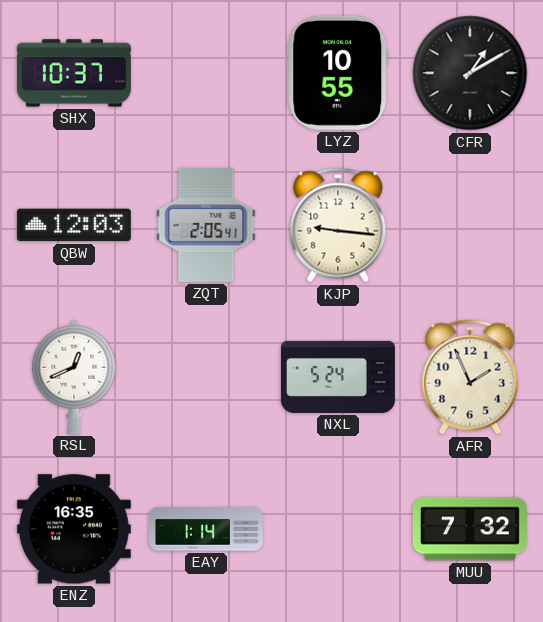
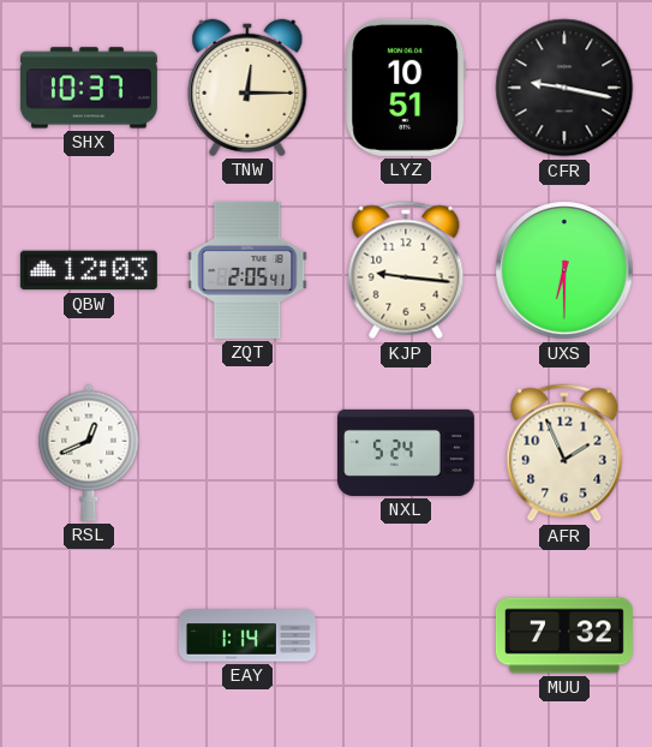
TNW: none -> 12:15 (247, 88)
LYZ: 10:55 -> 10:51 (406, 88)
CFR: 1:10 -> 9:17 (564, 88)
UXS: none -> 6:30 (564, 270)
ENZ: 16:35 -> none (74, 529)
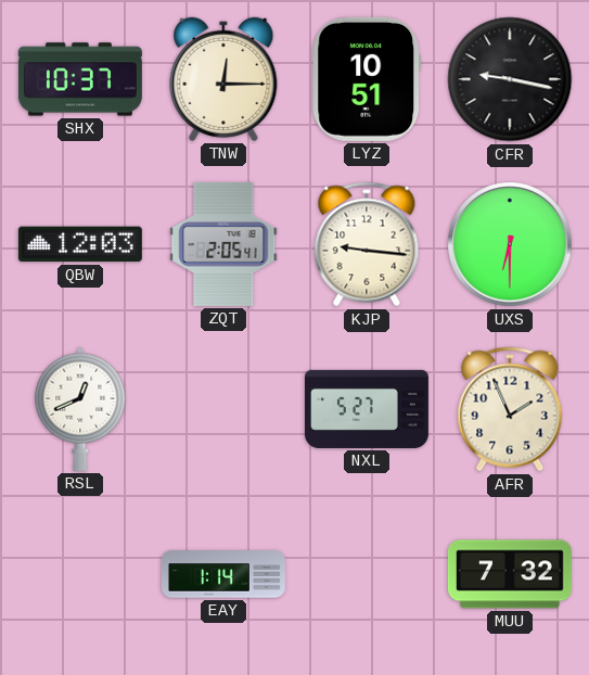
NXL: 5:24 -> 5:27 (367, 409)
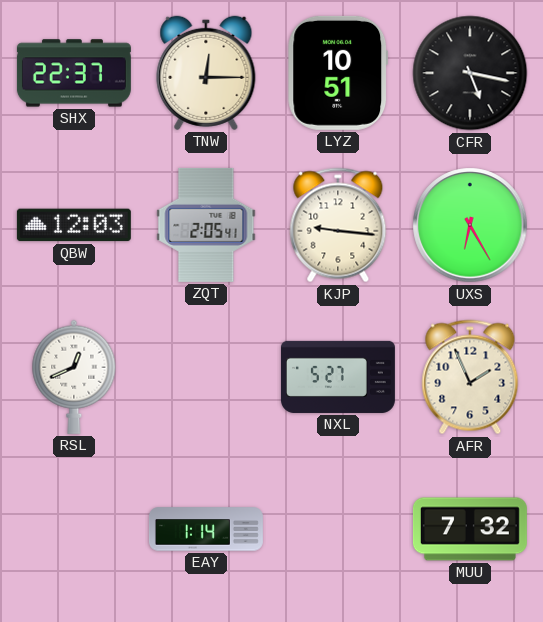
SHX: 10:37 -> 22:37 (74, 73)
CFR: 9:17 -> 5:17 (470, 73)
UXS: 6:30 -> 6:25 (470, 225)
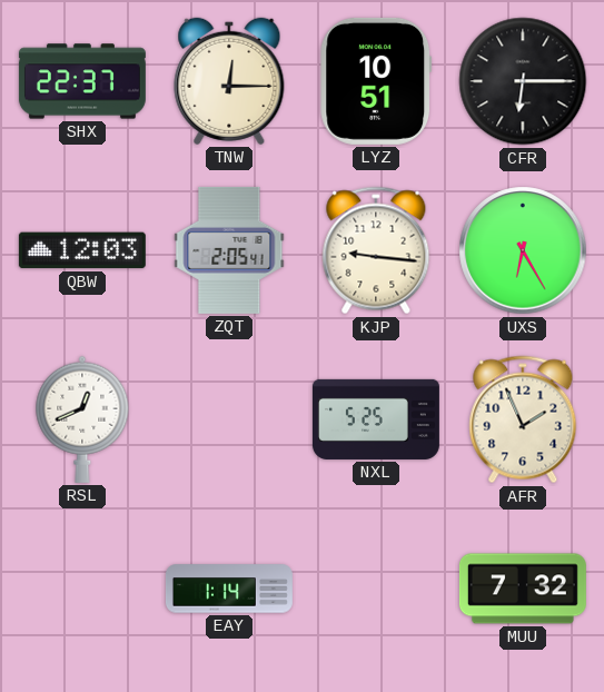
CFR: 5:17 -> 6:15 (523, 81)
NXL: 5:27 -> 5:25 (376, 419)
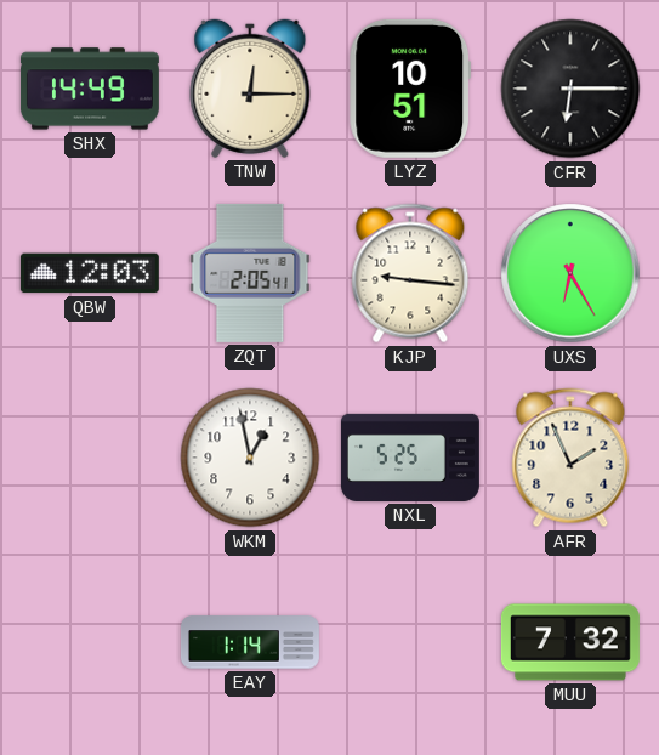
SHX: 22:37 -> 14:49 (90, 89)
RSL: 12:41 -> none (82, 419)
WKM: none -> 12:58 (250, 458)
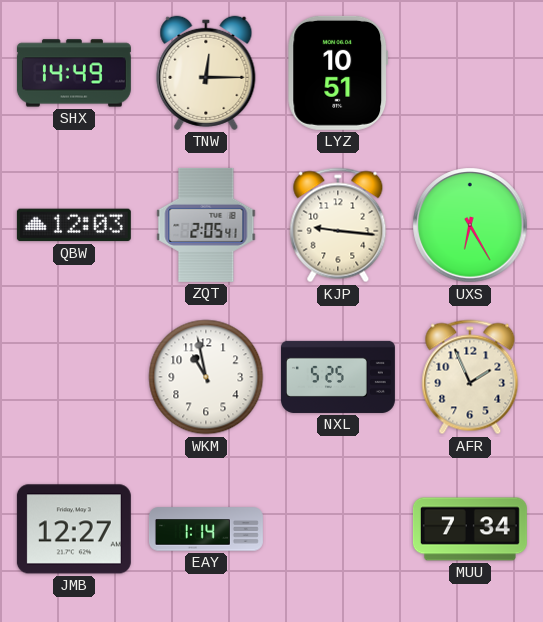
CFR: 6:15 -> none (570, 89)
WKM: 12:58 -> 10:58 (206, 377)
JMB: none -> 12:27 (74, 529)
MUU: 7:32 -> 7:34 (470, 529)
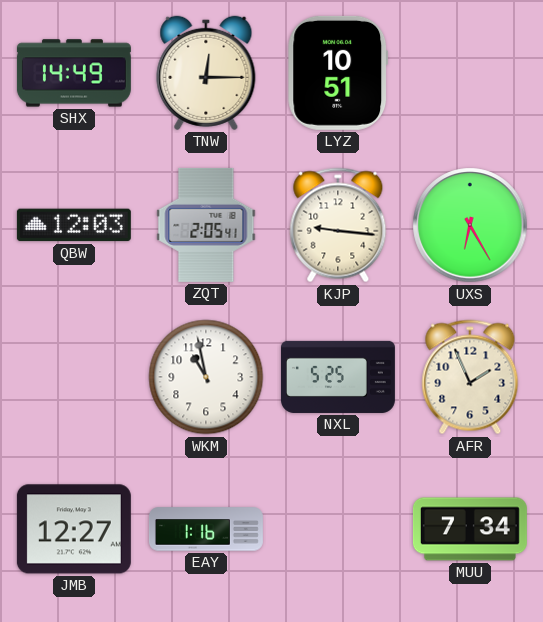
EAY: 1:14 -> 1:16 (206, 529)
